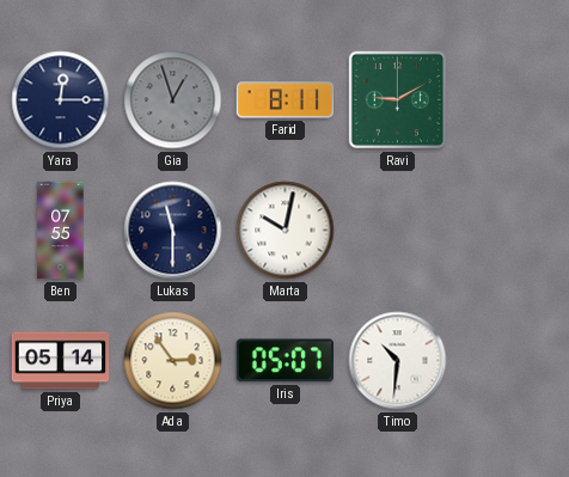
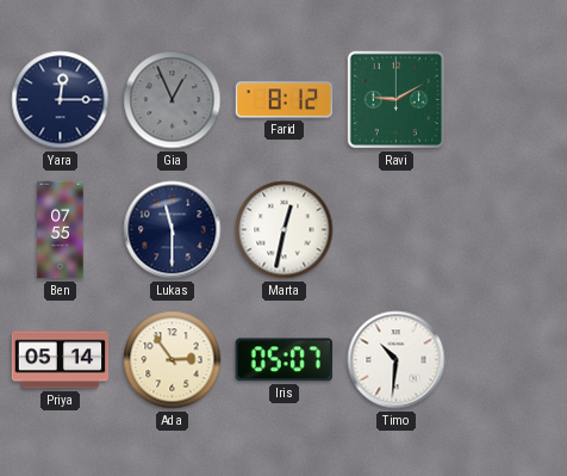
Gia: 12:57 -> 12:56 (173, 100)
Farid: 8:11 -> 8:12 (283, 100)
Marta: 10:02 -> 12:32 (285, 230)
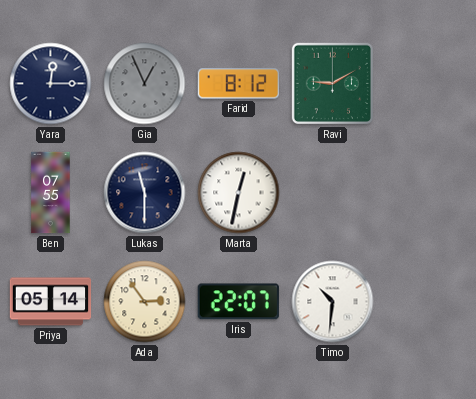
Iris: 05:07 -> 22:07 (238, 302)
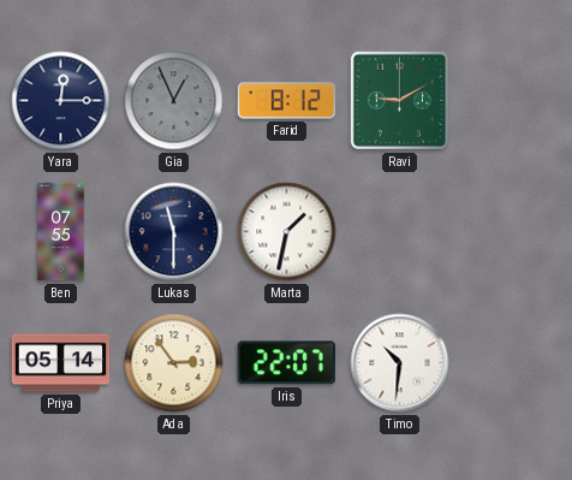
Marta: 12:32 -> 1:32 (287, 232)
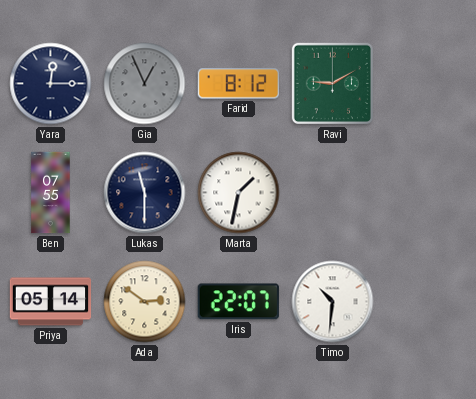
Ada: 2:54 -> 2:51 (145, 302)
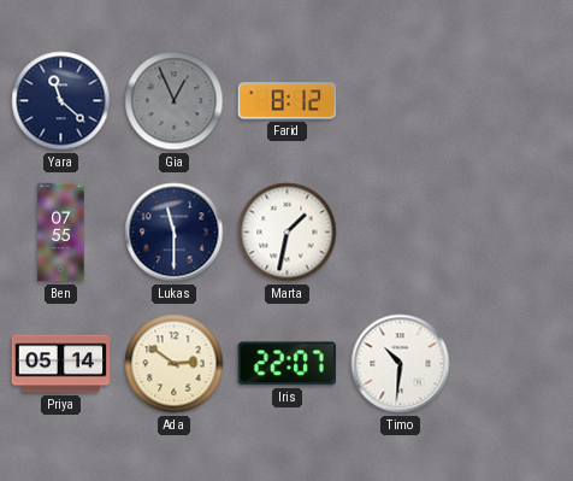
Yara: 12:15 -> 11:22 (61, 101)
Ravi: 9:10 -> none (332, 83)
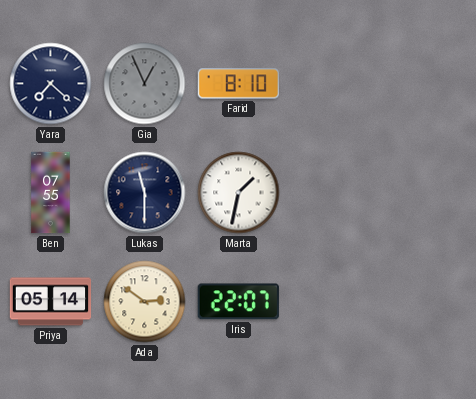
Yara: 11:22 -> 7:22 (51, 84)
Farid: 8:12 -> 8:10 (238, 84)
Timo: 10:31 -> none (401, 364)
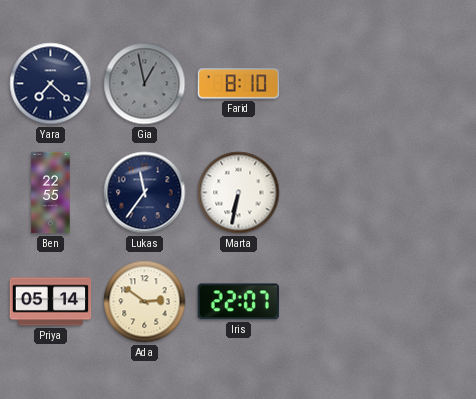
Gia: 12:56 -> 12:58 (145, 84)
Ben: 07:55 -> 22:55 (51, 193)
Lukas: 11:30 -> 11:36 (145, 193)
Marta: 1:32 -> 6:32 (239, 193)
